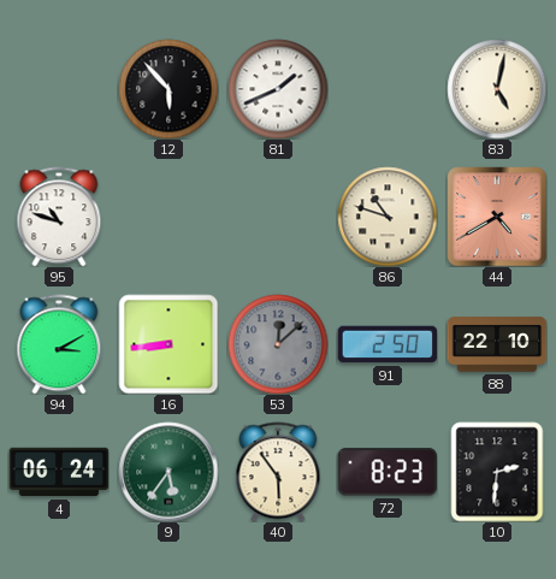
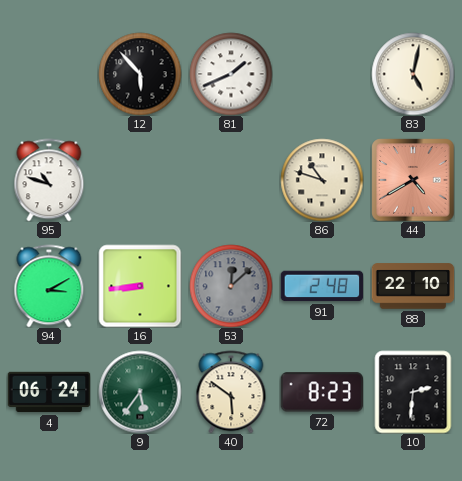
91: 2:50 -> 2:48 (322, 286)
40: 5:54 -> 5:51 (231, 392)
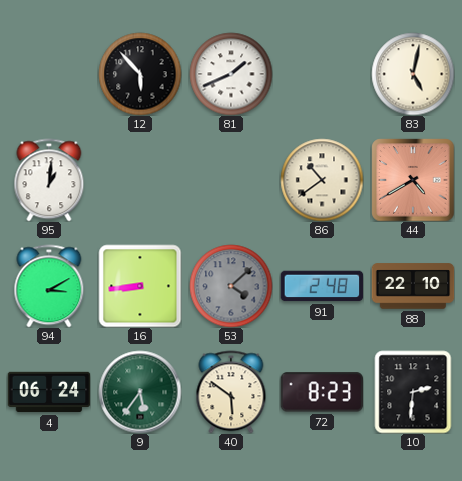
95: 10:48 -> 1:01 (49, 180)
86: 10:48 -> 10:39 (322, 180)
53: 12:08 -> 4:08 (231, 286)
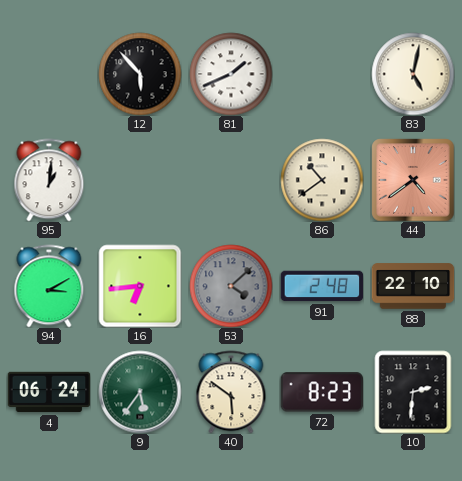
44: 4:40 -> 4:39 (413, 180)
16: 8:44 -> 6:44 (140, 286)
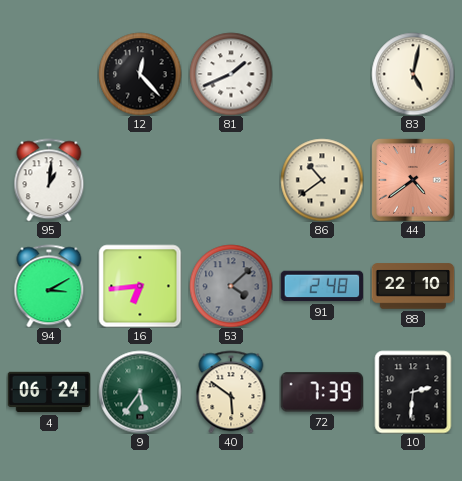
12: 5:53 -> 12:23 (140, 74)
72: 8:23 -> 7:39 (321, 392)
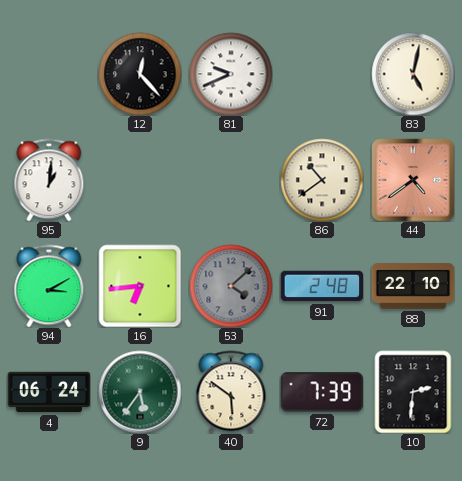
81: 1:41 -> 9:41 (231, 74)
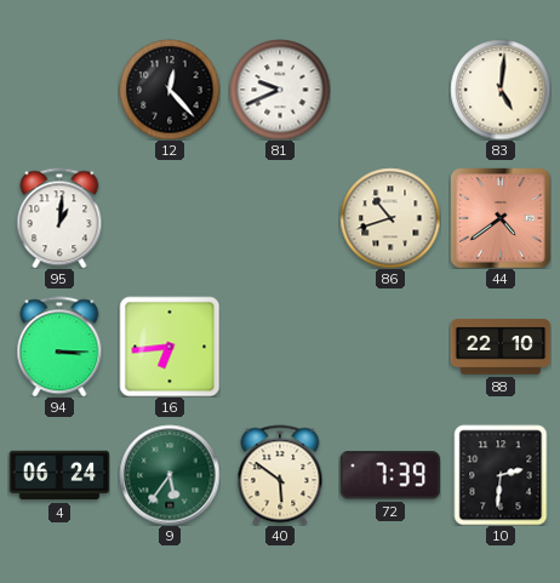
83: 5:02 -> 5:01 (501, 90)
86: 10:39 -> 10:42 (390, 218)
94: 3:10 -> 3:15 (59, 347)
53: 4:08 -> none (231, 286)
91: 2:48 -> none (322, 286)
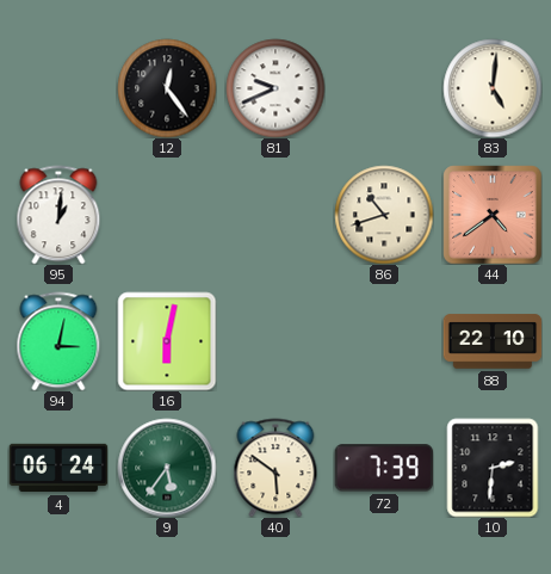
12: 12:23 -> 12:24 (167, 88)
94: 3:15 -> 3:02 (58, 341)
16: 6:44 -> 6:02 (167, 341)
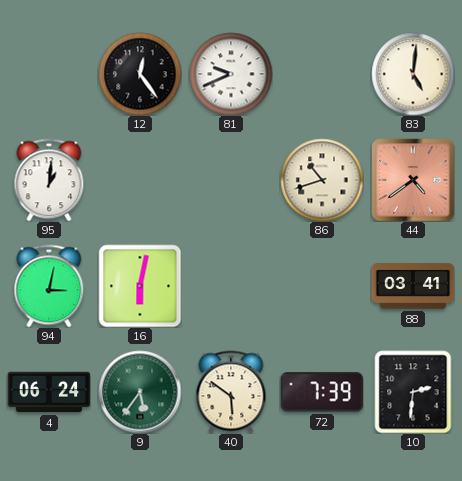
88: 22:10 -> 03:41 (413, 286)
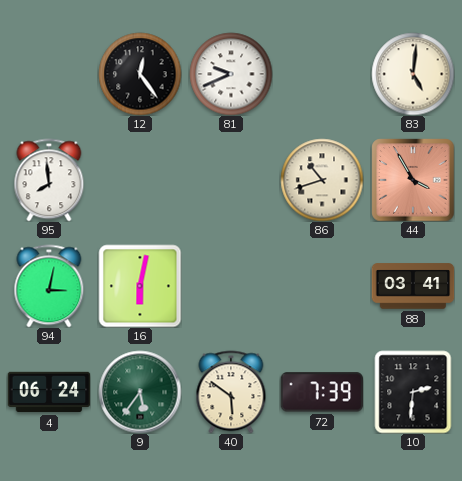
95: 1:01 -> 7:59 (49, 180)
44: 4:39 -> 3:55 (413, 180)
